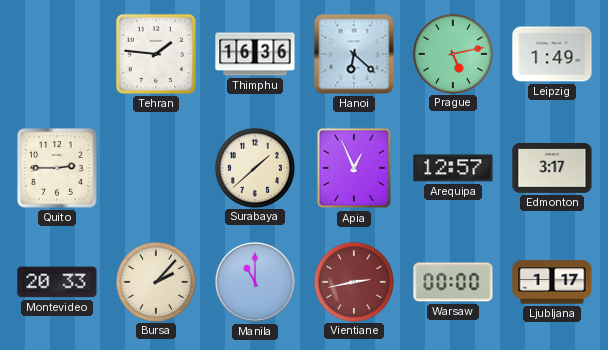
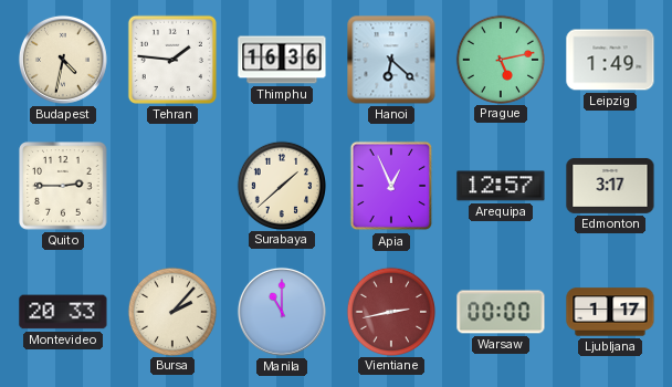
Budapest: none -> 4:32 (63, 60)
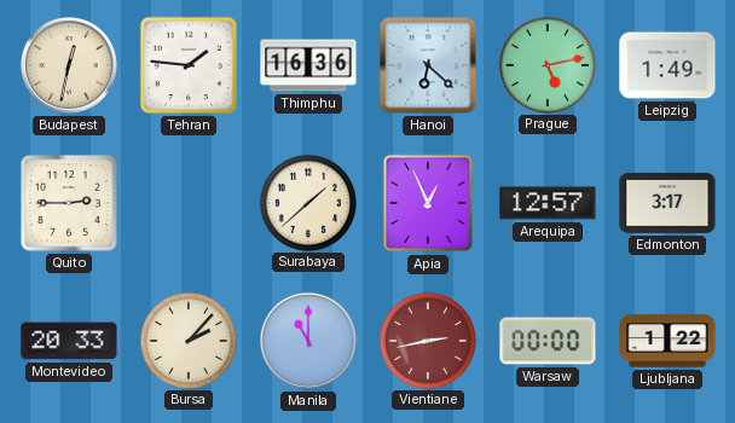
Budapest: 4:32 -> 12:32 (69, 65)
Ljubljana: 1:17 -> 1:22 (667, 341)
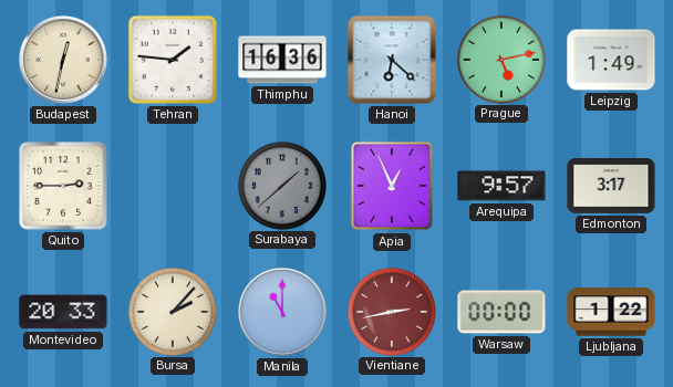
Surabaya dial: cream -> grey (281, 185)
Arequipa: 12:57 -> 9:57 (501, 186)
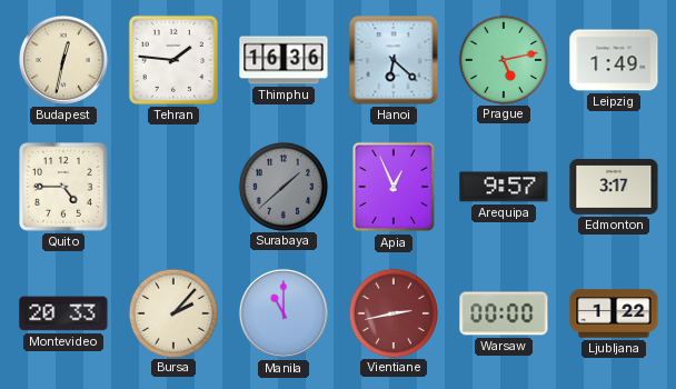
Quito: 2:45 -> 4:45 (63, 187)
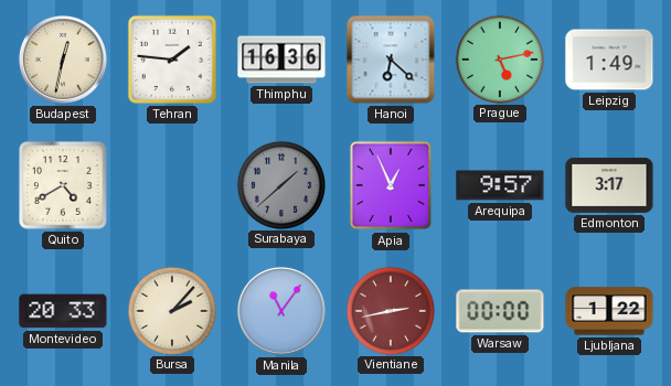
Quito: 4:45 -> 4:40 (63, 185)
Manila: 11:00 -> 11:06 (281, 311)
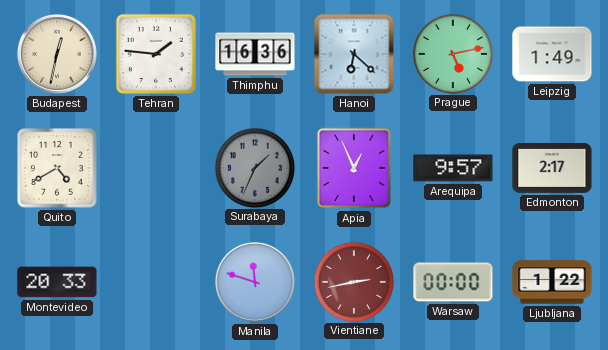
Surabaya: 1:38 -> 1:34 (254, 167)
Edmonton: 3:17 -> 2:17 (552, 168)
Bursa: 2:07 -> none (171, 310)
Manila: 11:06 -> 11:48 (255, 282)
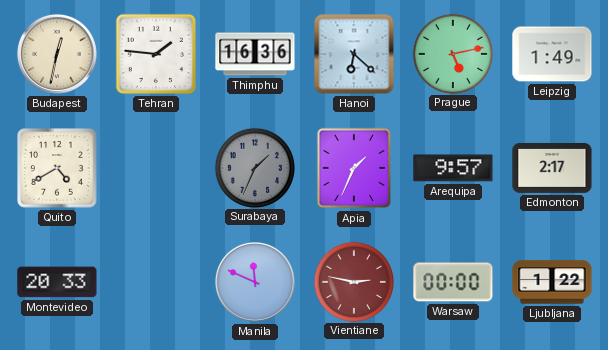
Apia: 12:56 -> 1:34 (354, 168)
Manila: 11:48 -> 11:49 (255, 282)
Vientiane: 2:43 -> 2:47 (353, 281)
